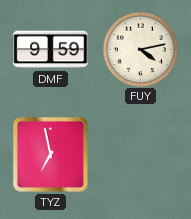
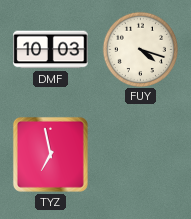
DMF: 9:59 -> 10:03 (51, 50)
FUY: 4:13 -> 4:18 (140, 49)
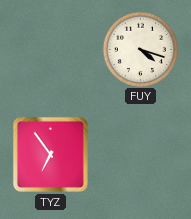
DMF: 10:03 -> none (51, 50)
TYZ: 6:58 -> 6:54 (50, 154)
